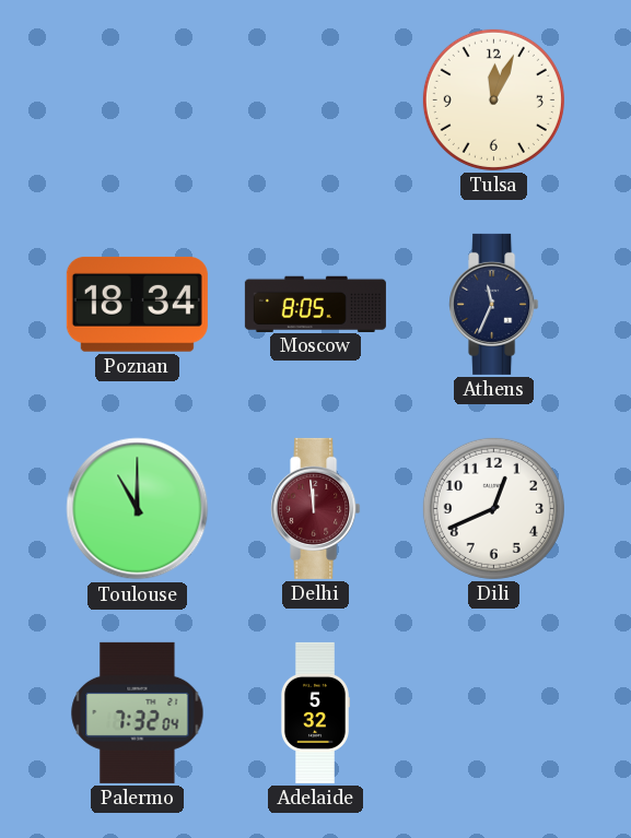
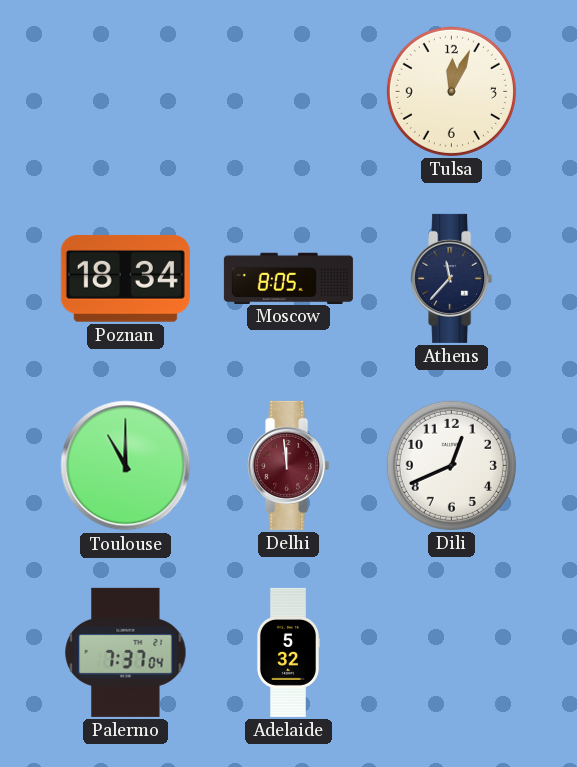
Athens: 11:34 -> 11:37 (452, 278)
Palermo: 7:32 -> 7:37 (126, 652)
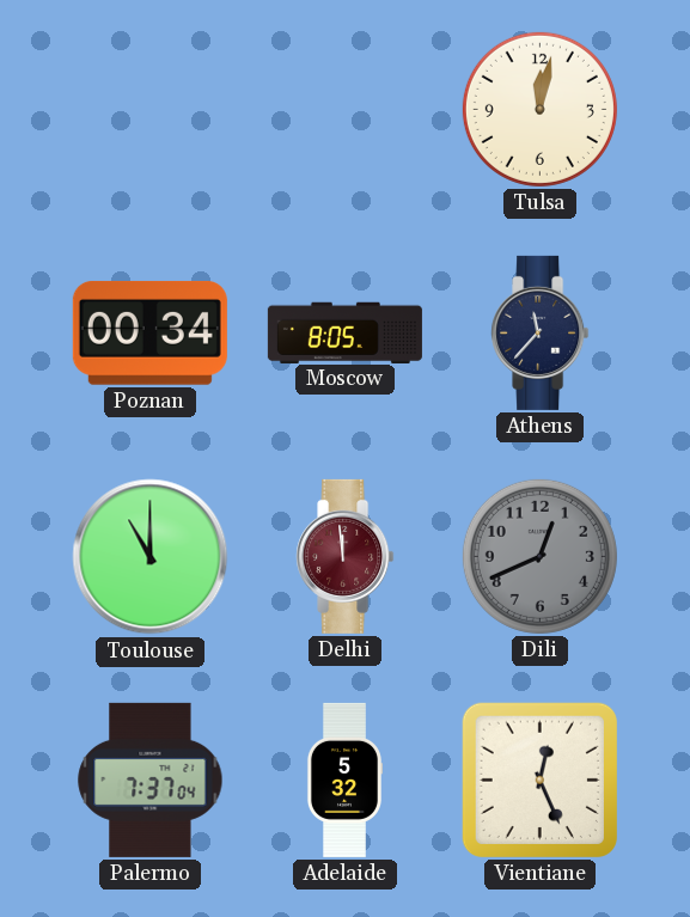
Tulsa: 12:04 -> 12:02 (539, 109)
Poznan: 18:34 -> 00:34 (149, 332)
Dili dial: white -> grey (539, 556)
Vientiane: none -> 12:26 (539, 780)
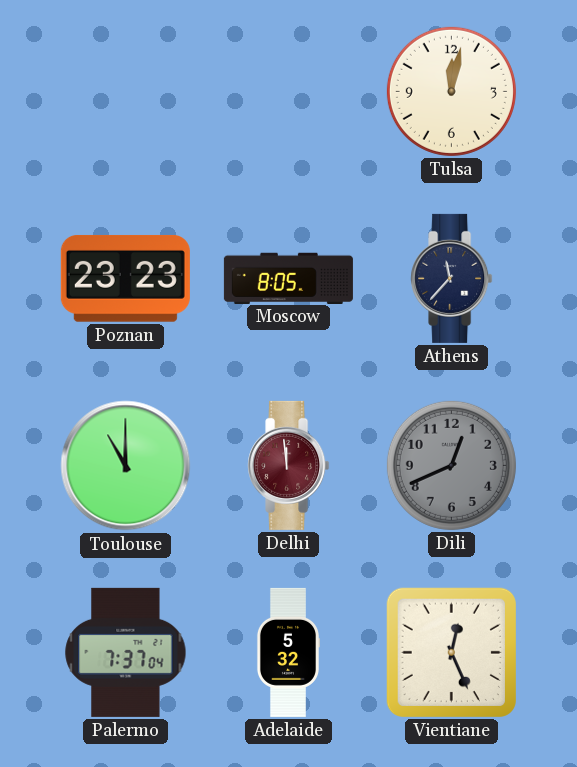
Poznan: 00:34 -> 23:23 (125, 278)
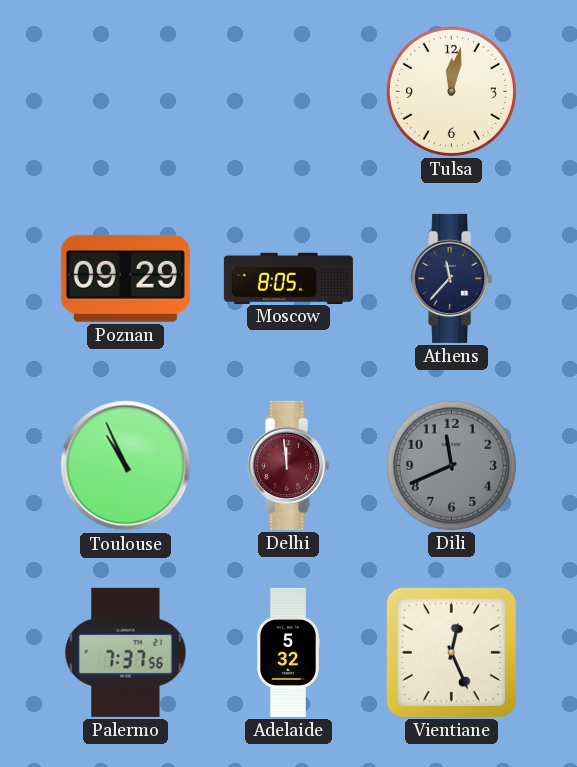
Poznan: 23:23 -> 09:29 (125, 278)
Toulouse: 11:00 -> 10:56 (126, 466)
Dili: 12:41 -> 11:41 (451, 465)
Palermo: 7:37:04 -> 7:37:56 (126, 652)
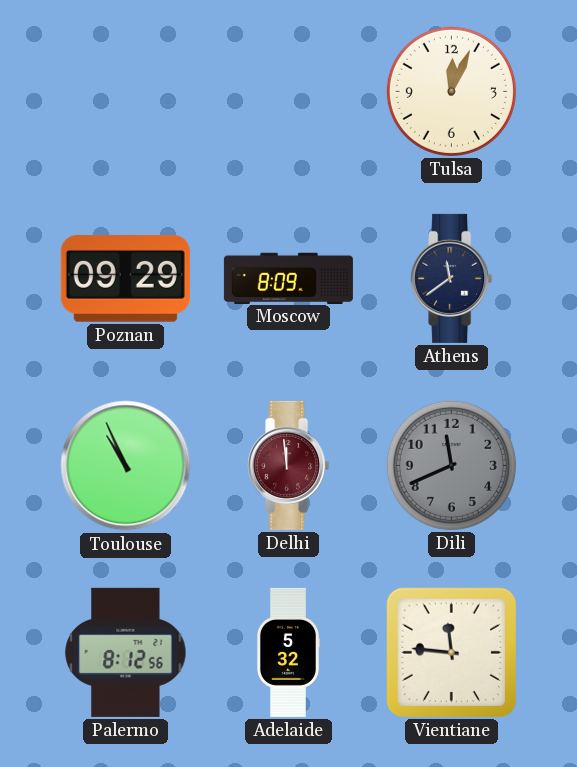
Tulsa: 12:02 -> 12:04 (451, 91)
Moscow: 8:05 -> 8:09 (288, 278)
Athens: 11:37 -> 11:39 (452, 278)
Palermo: 7:37 -> 8:12 (126, 652)
Vientiane: 12:26 -> 11:46 (451, 652)
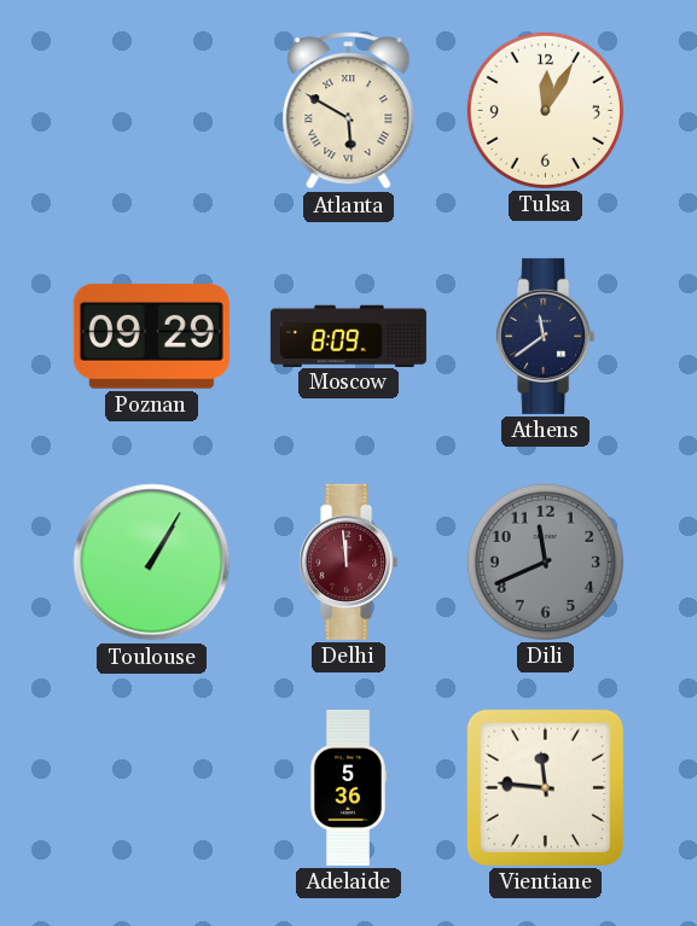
Atlanta: none -> 5:50 (349, 111)
Tulsa: 12:04 -> 12:05 (545, 110)
Toulouse: 10:56 -> 1:05 (152, 563)
Palermo: 8:12 -> none (126, 652)
Adelaide: 5:32 -> 5:36 (348, 787)
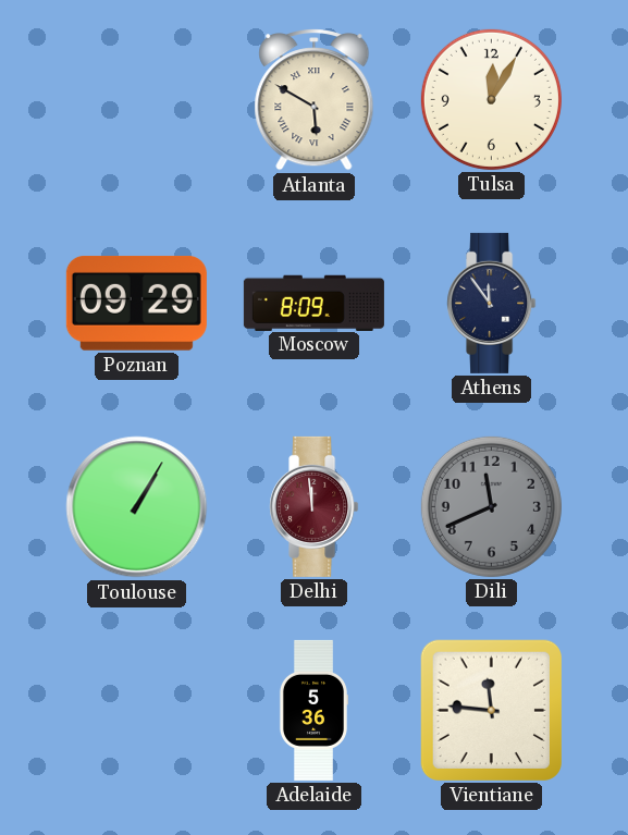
Athens: 11:39 -> 11:54 (492, 303)
